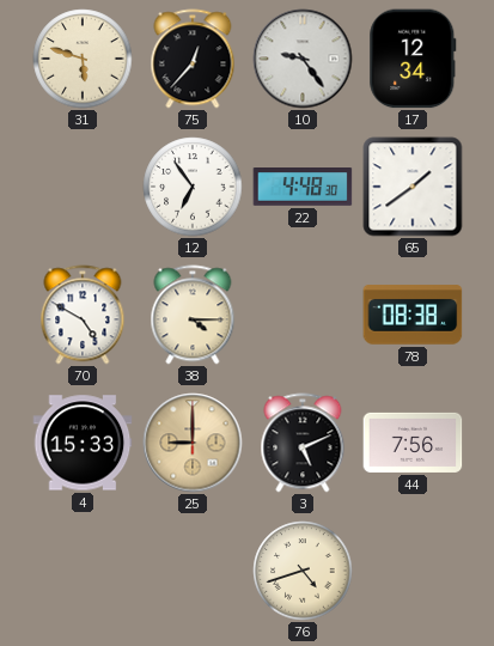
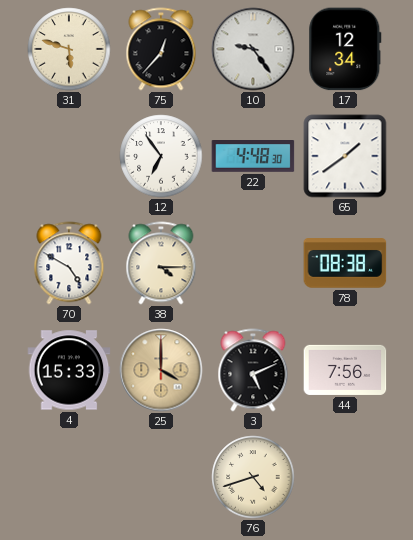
25: 9:00 -> 4:00 (161, 370)
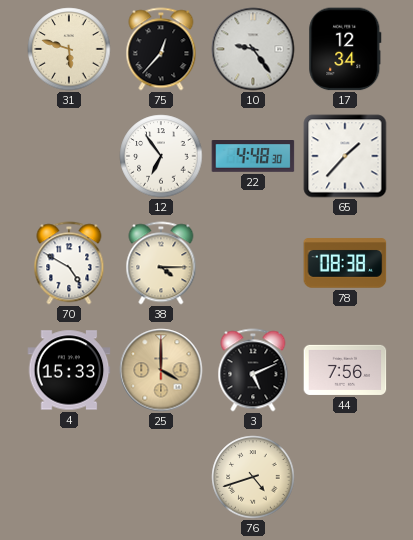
65: 1:39 -> 1:37 (345, 156)
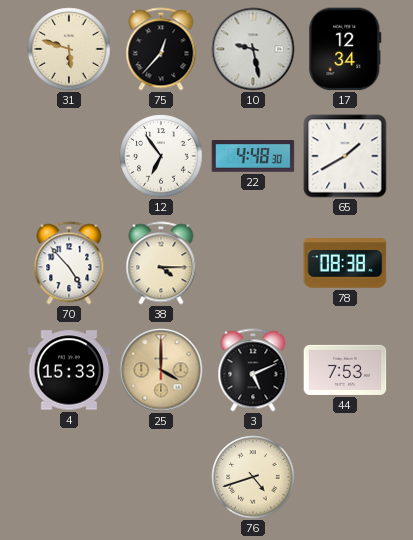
10: 9:24 -> 9:28 (253, 49)
65: 1:37 -> 1:40 (345, 156)
70: 4:50 -> 4:53 (69, 263)
44: 7:56 -> 7:53 (345, 370)
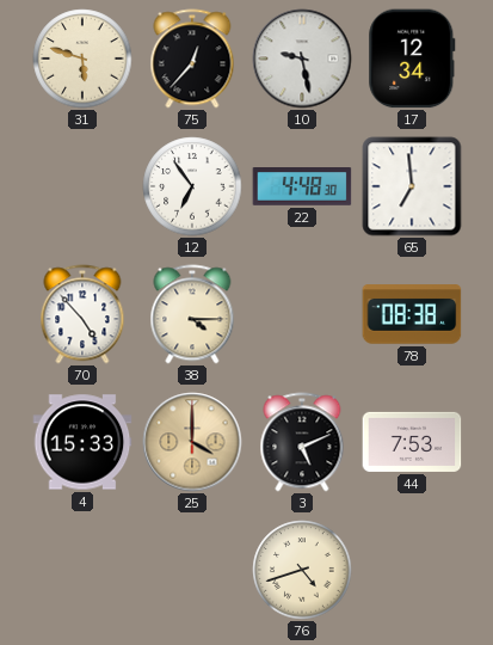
65: 1:40 -> 6:59 (412, 186)
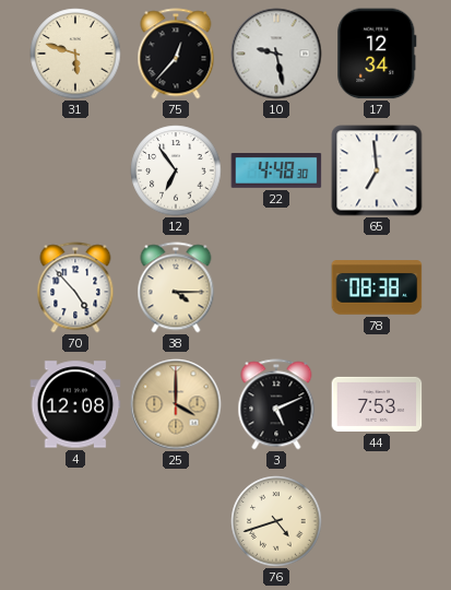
4: 15:33 -> 12:08 (75, 404)
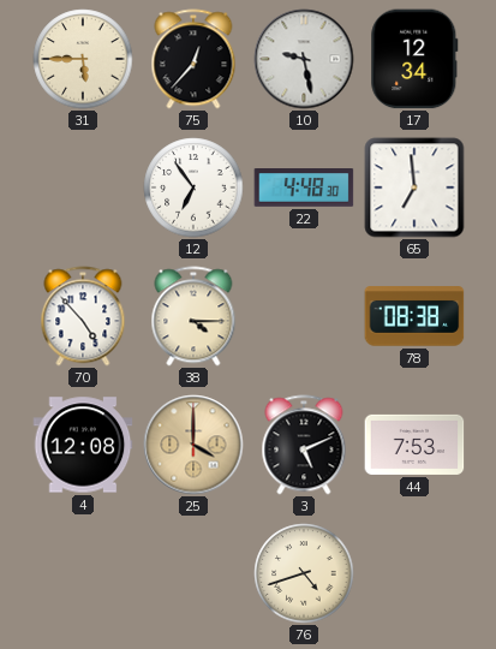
31: 5:48 -> 5:45 (83, 59)
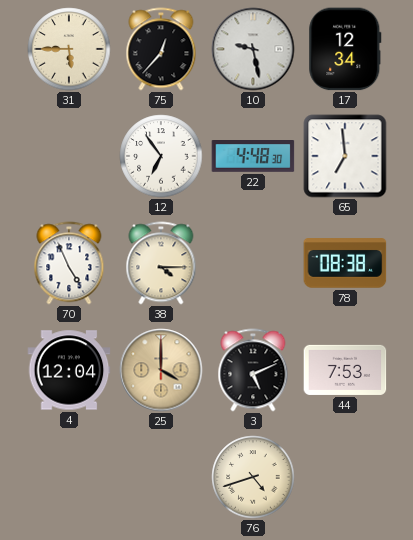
70: 4:53 -> 4:56 (69, 263)
4: 12:08 -> 12:04 (69, 370)
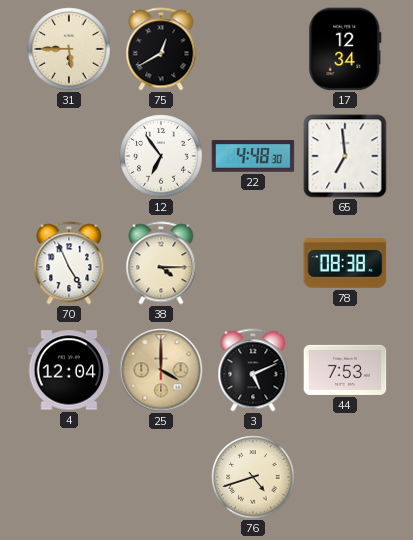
75: 12:37 -> 12:40 (161, 49)
10: 9:28 -> none (253, 49)
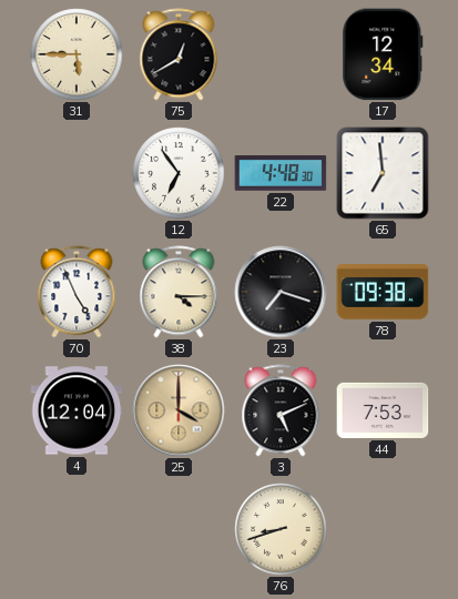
23: none -> 7:18 (281, 292)
78: 08:38 -> 09:38 (383, 292)
76: 4:42 -> 8:42 (281, 529)
